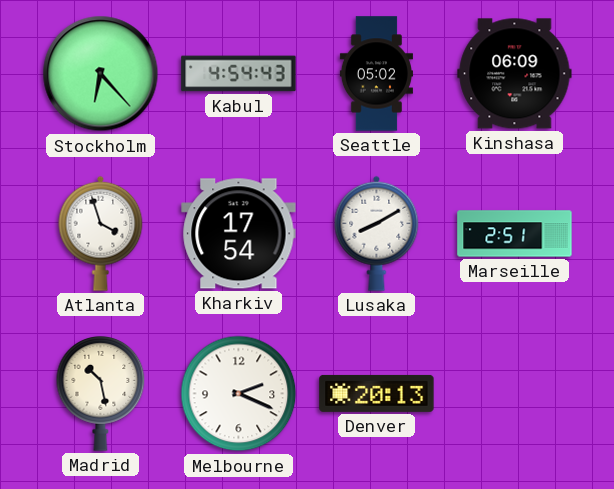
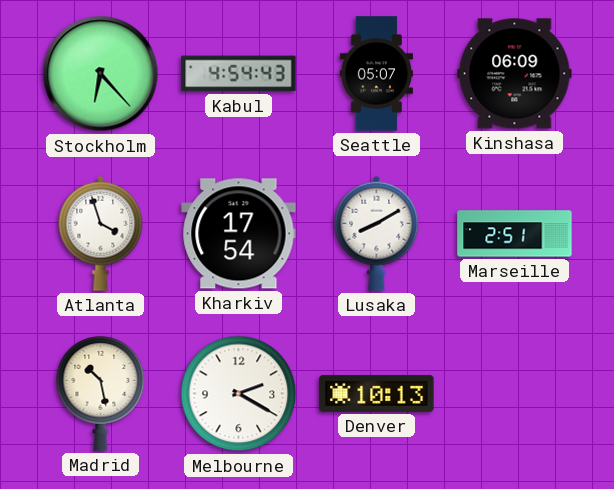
Seattle: 05:02 -> 05:07 (376, 74)
Melbourne: 2:19 -> 2:20 (239, 394)
Denver: 20:13 -> 10:13 (377, 393)
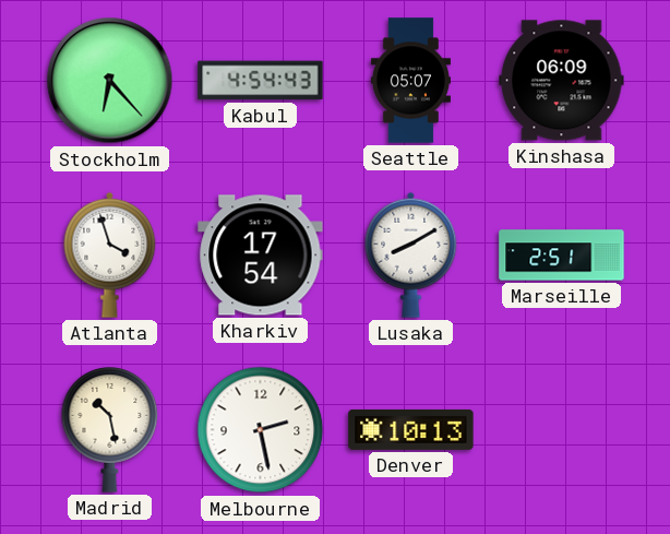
Melbourne: 2:20 -> 2:28 (261, 430)
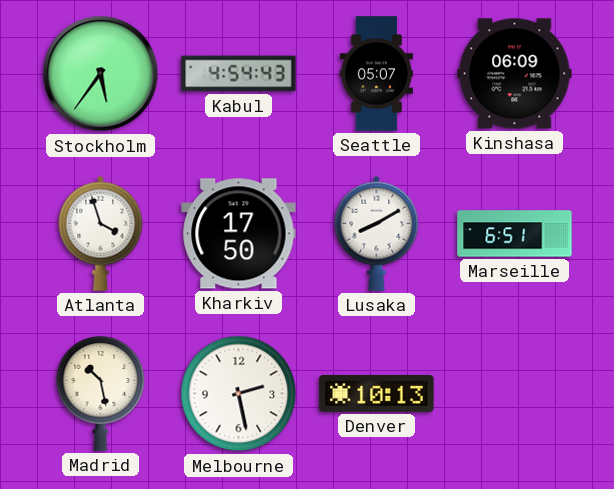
Stockholm: 6:23 -> 5:36 (101, 74)
Kharkiv: 17:54 -> 17:50 (239, 234)
Marseille: 2:51 -> 6:51 (515, 234)
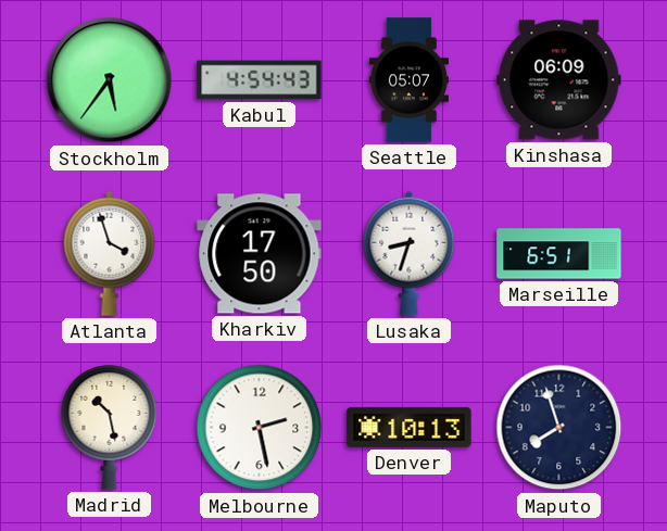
Lusaka: 8:10 -> 8:33 (410, 253)
Maputo: none -> 7:57 (559, 428)
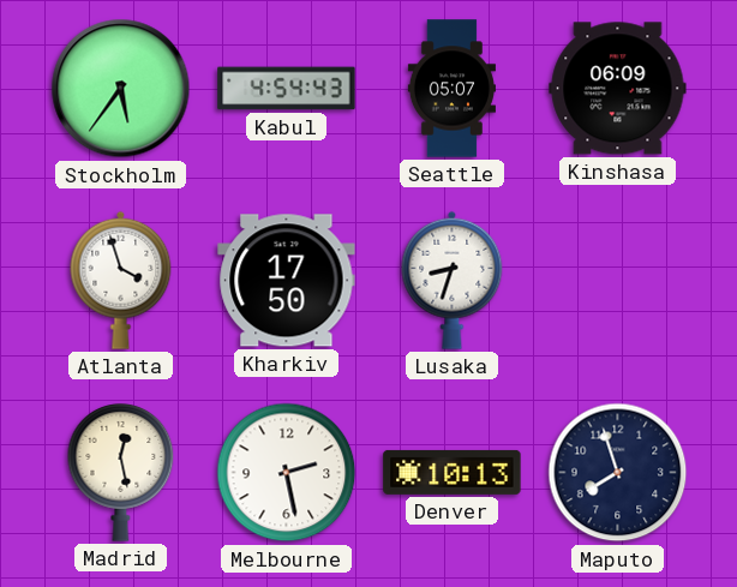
Marseille: 6:51 -> none (559, 254)
Madrid: 10:28 -> 12:28 (121, 473)
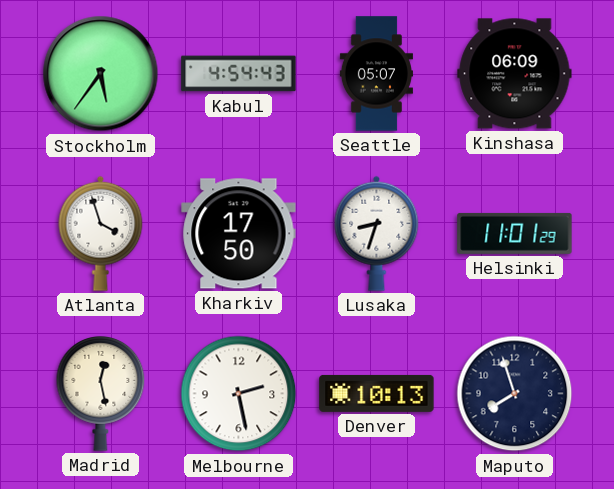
Helsinki: none -> 11:01 (515, 233)
